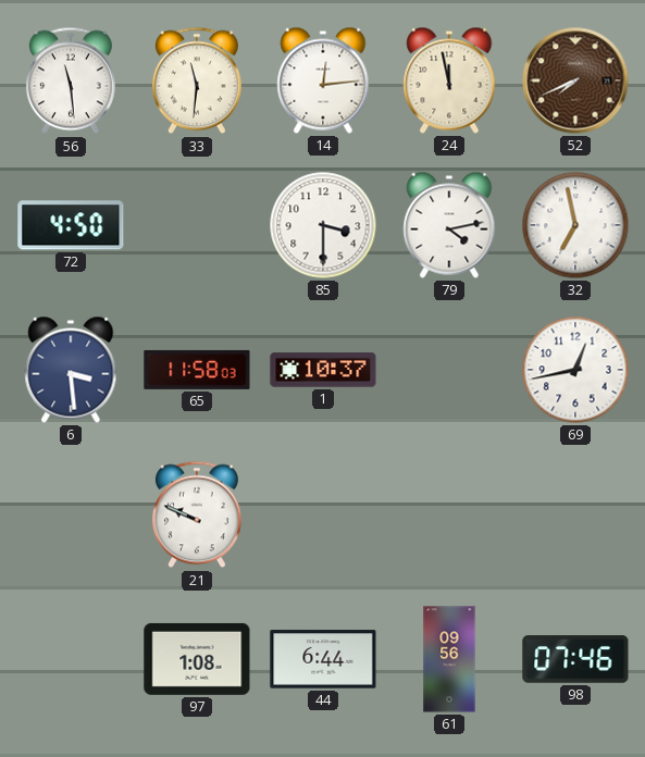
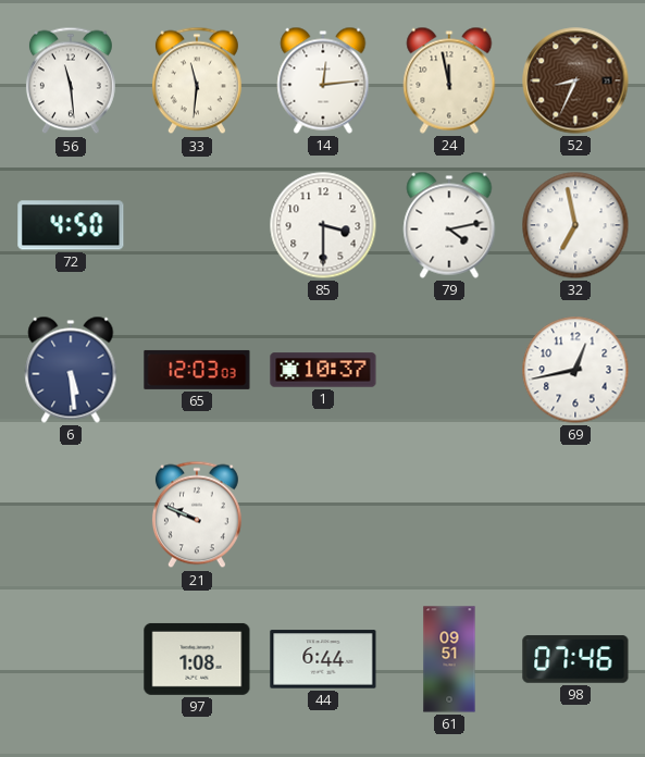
52: 7:41 -> 8:34 (575, 80)
6: 3:29 -> 5:29 (71, 370)
65: 11:58 -> 12:03 (197, 370)
61: 09:56 -> 09:51 (449, 659)
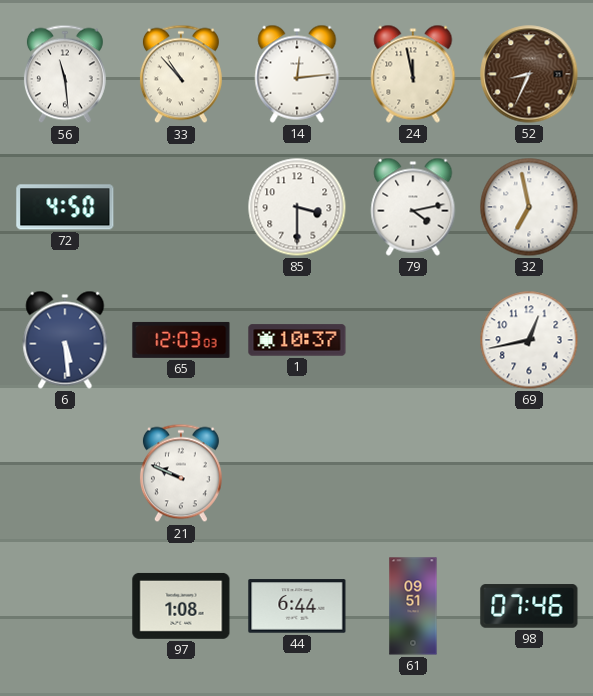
33: 11:31 -> 10:53 (181, 74)
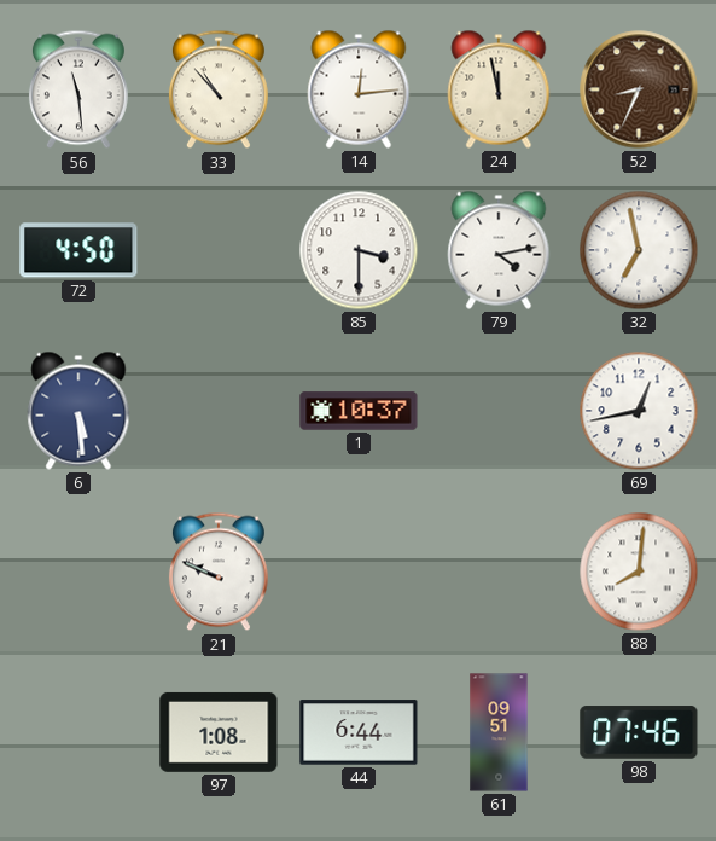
65: 12:03 -> none (181, 340)
88: none -> 8:01 (639, 572)
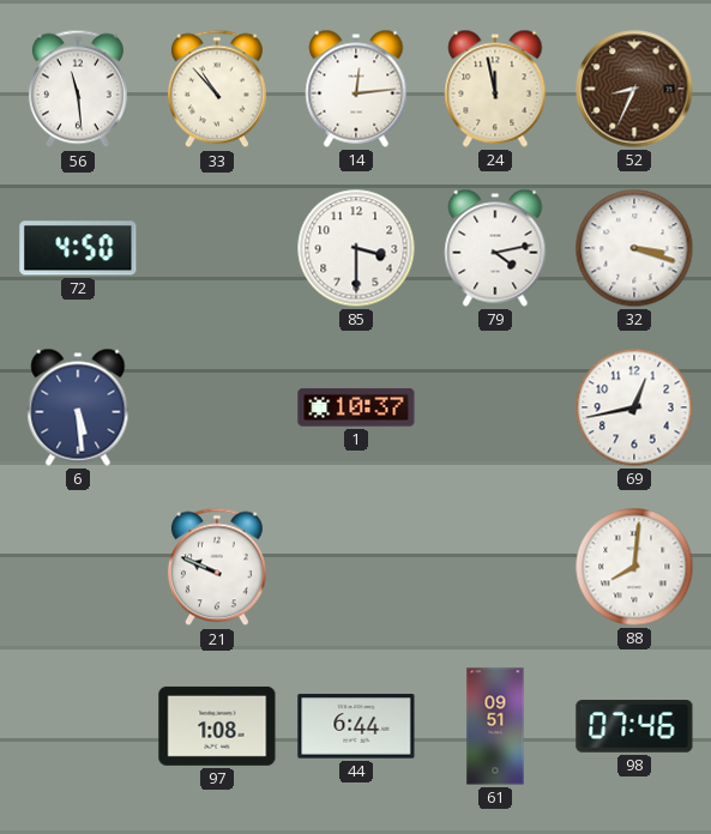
32: 6:58 -> 3:18 (634, 248)
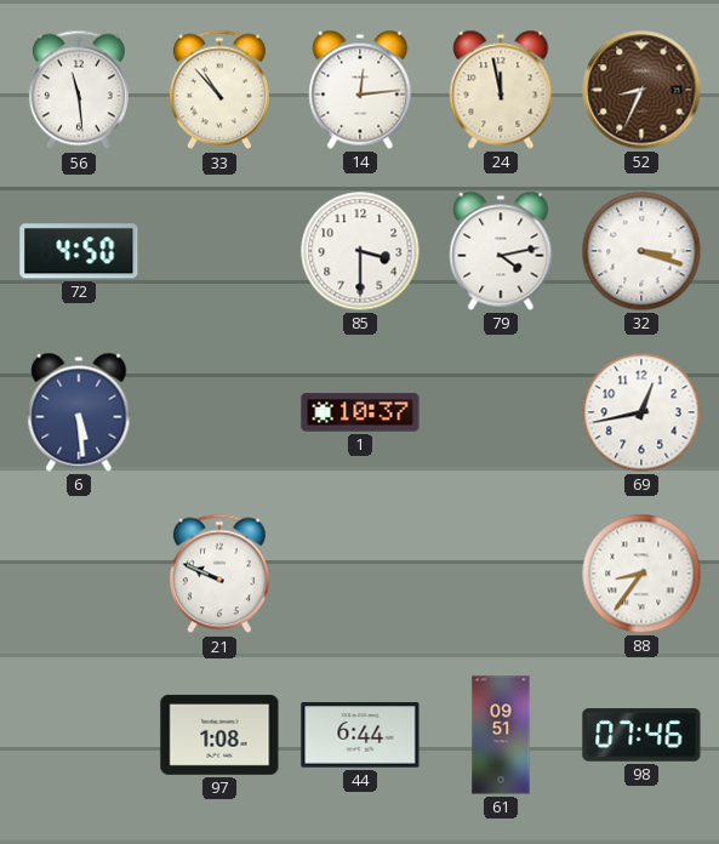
88: 8:01 -> 8:36 (641, 574)
